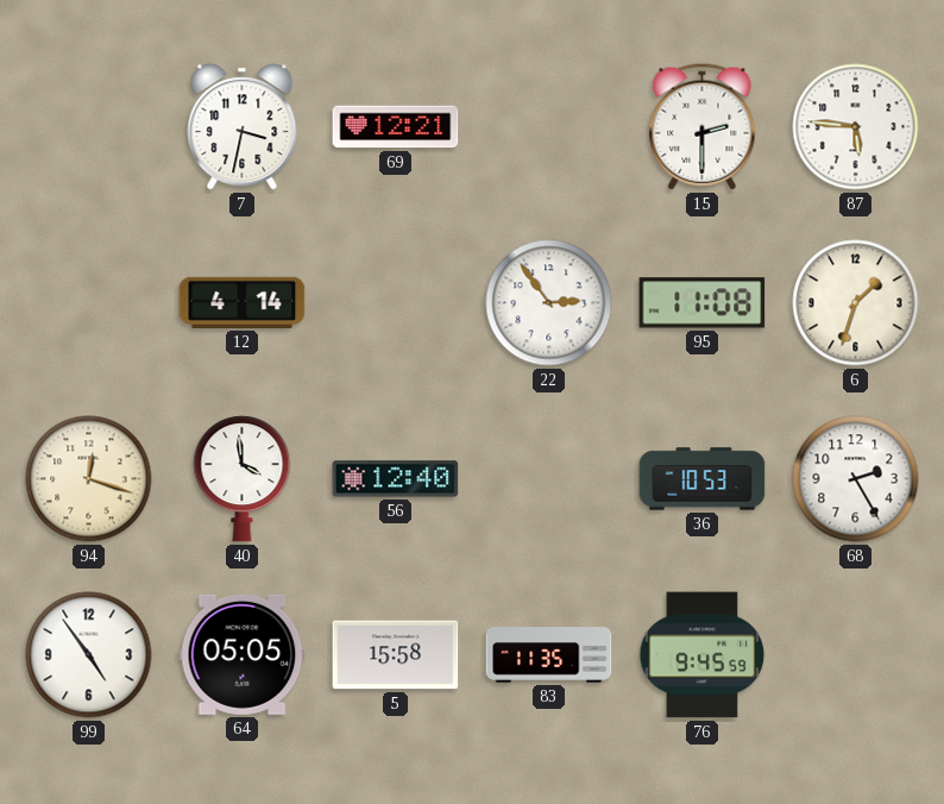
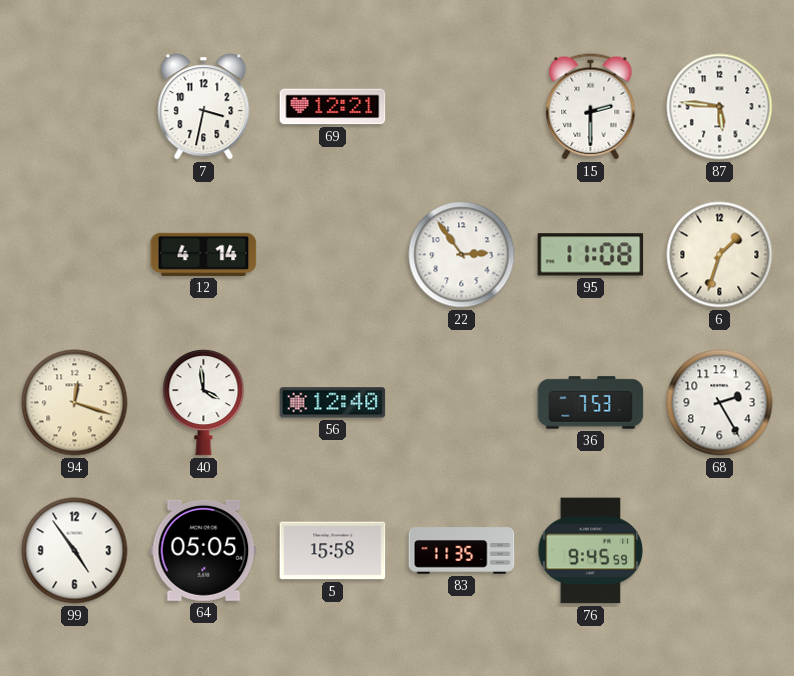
36: 10:53 -> 7:53 (591, 403)
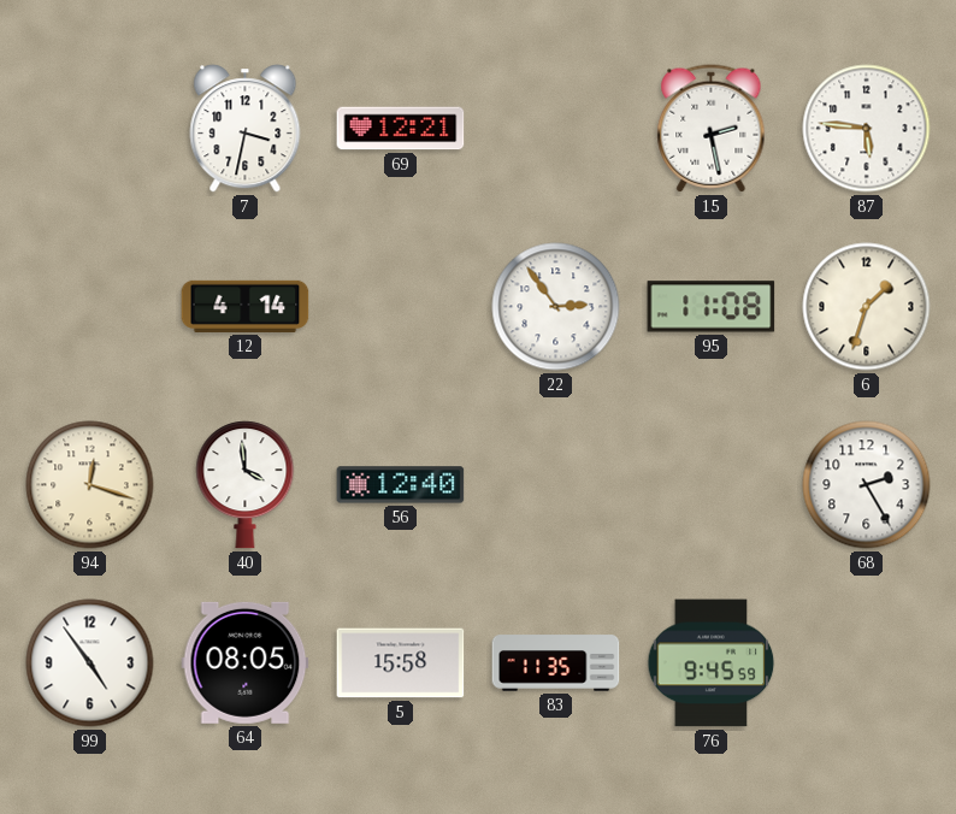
15: 2:30 -> 2:28 (712, 129)
36: 7:53 -> none (591, 403)
64: 05:05 -> 08:05 (246, 662)
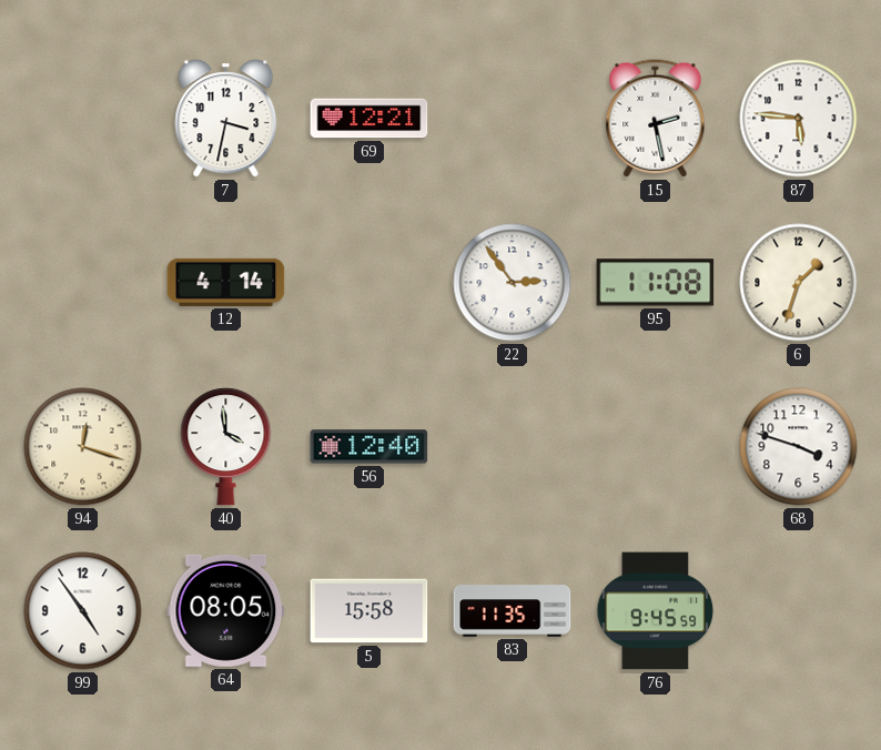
68: 2:25 -> 3:48 (799, 447)
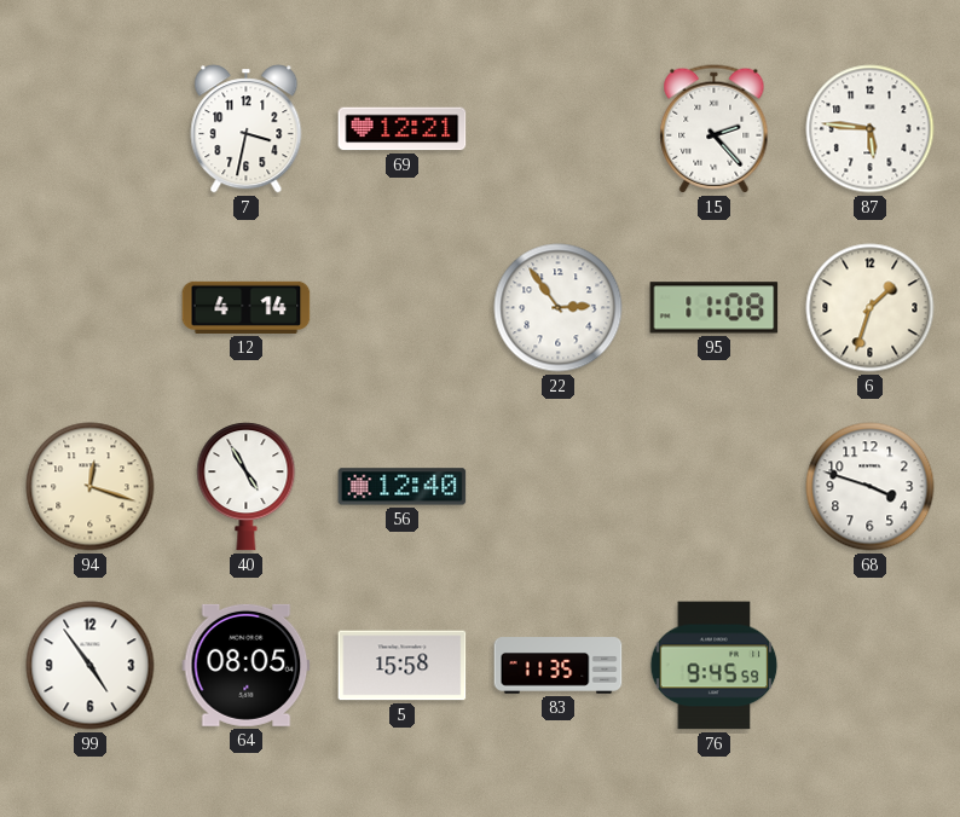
15: 2:28 -> 2:23 (715, 129)
40: 3:59 -> 4:55 (247, 487)
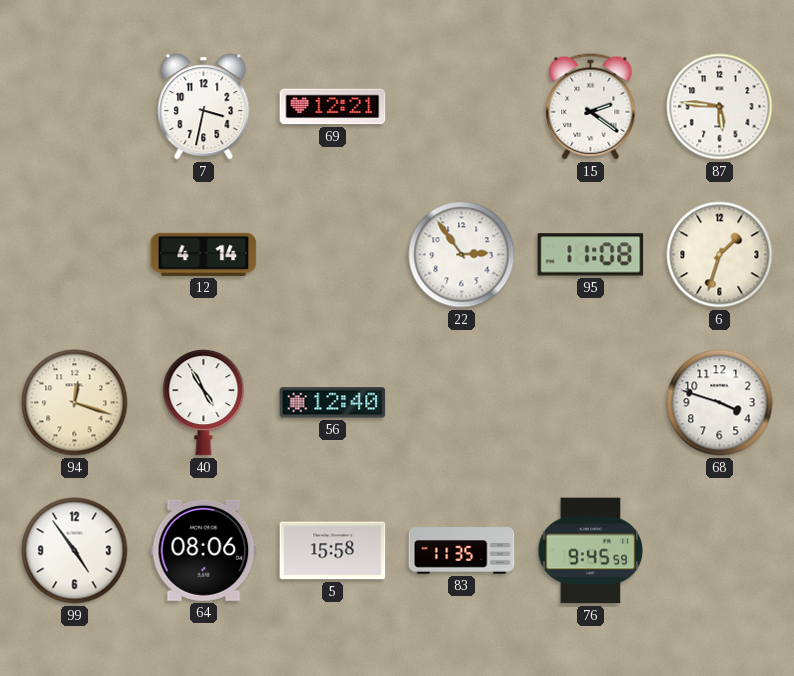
15: 2:23 -> 2:21 (591, 107)
64: 08:05 -> 08:06 (204, 550)
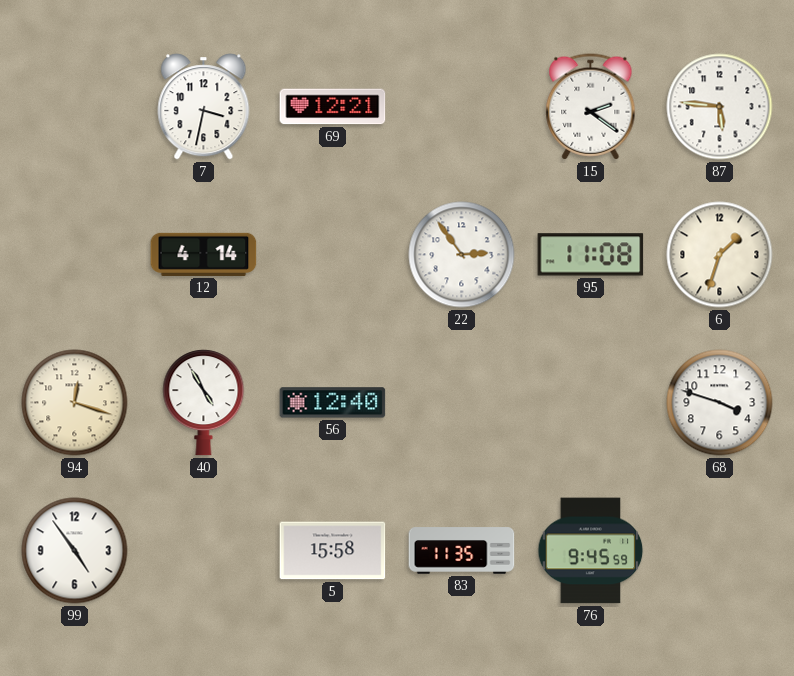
64: 08:06 -> none (204, 550)
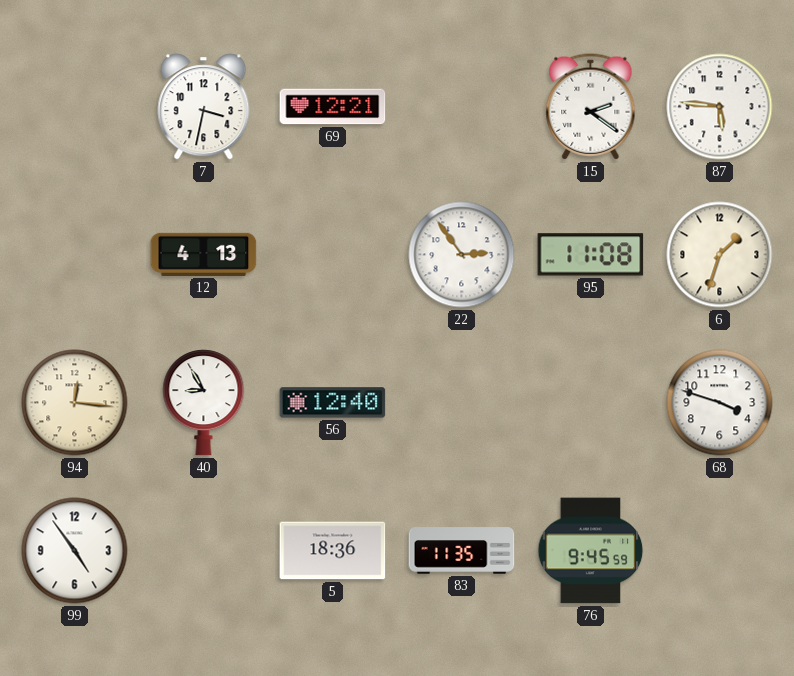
12: 4:14 -> 4:13 (204, 254)
94: 12:18 -> 12:16 (75, 403)
40: 4:55 -> 8:55 (204, 403)
5: 15:58 -> 18:36 (333, 551)
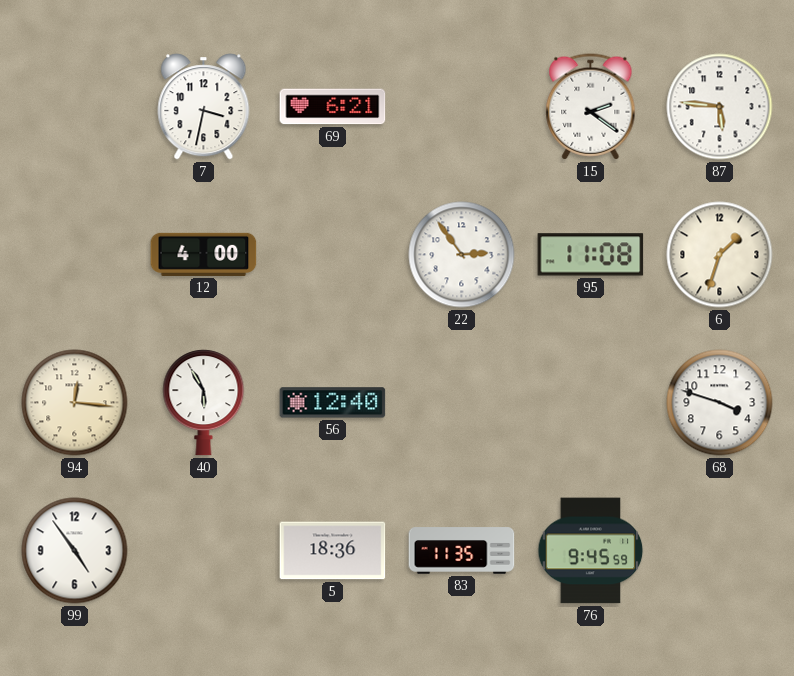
69: 12:21 -> 6:21 (333, 107)
12: 4:13 -> 4:00 (204, 254)
40: 8:55 -> 5:55 (204, 403)
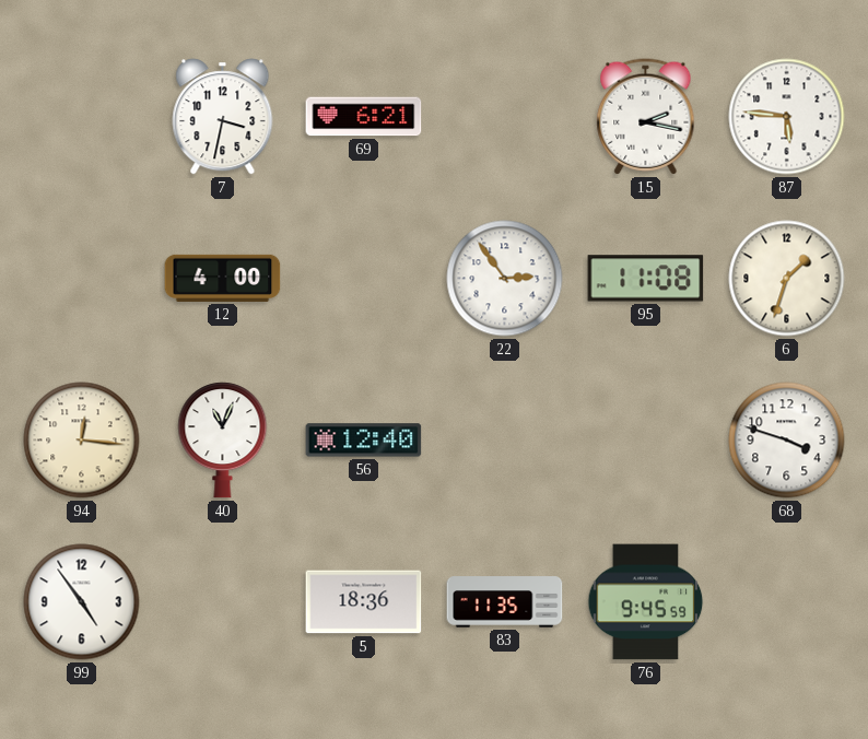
15: 2:21 -> 2:17 (646, 117)
40: 5:55 -> 11:04 (223, 441)
